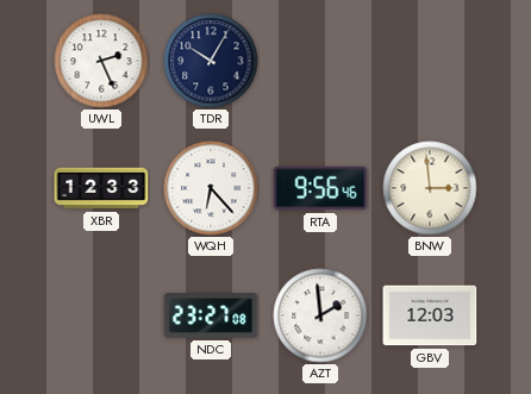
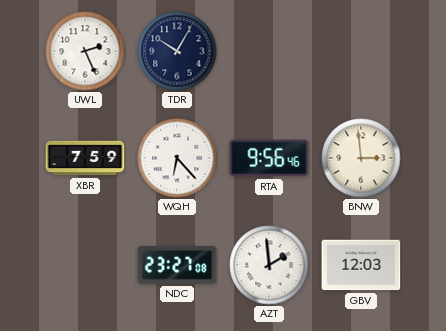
XBR: 12:33 -> 7:59 (85, 158)
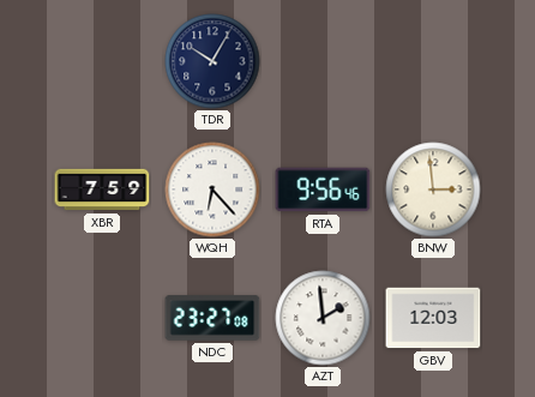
UWL: 2:26 -> none (85, 51)
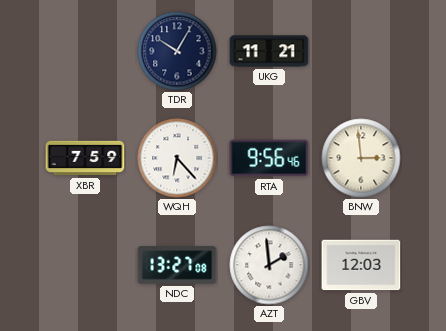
UKG: none -> 11:21 (269, 51)
NDC: 23:27 -> 13:27 (177, 265)
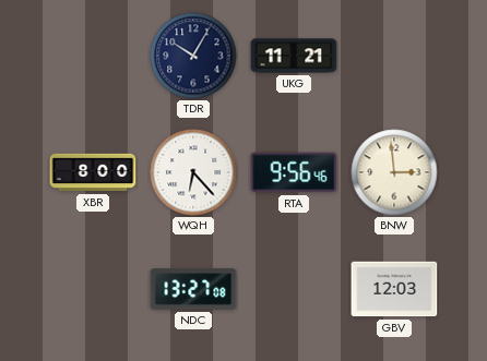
XBR: 7:59 -> 8:00 (93, 172)
AZT: 1:59 -> none (269, 265)
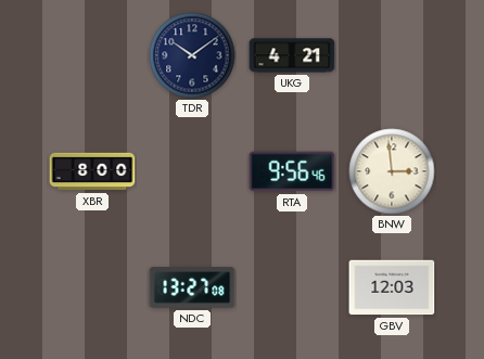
TDR: 10:05 -> 10:09 (192, 55)
UKG: 11:21 -> 4:21 (292, 55)
WQH: 6:23 -> none (193, 172)
